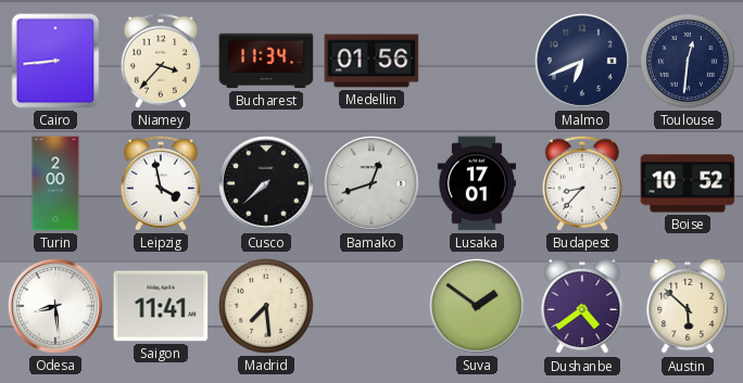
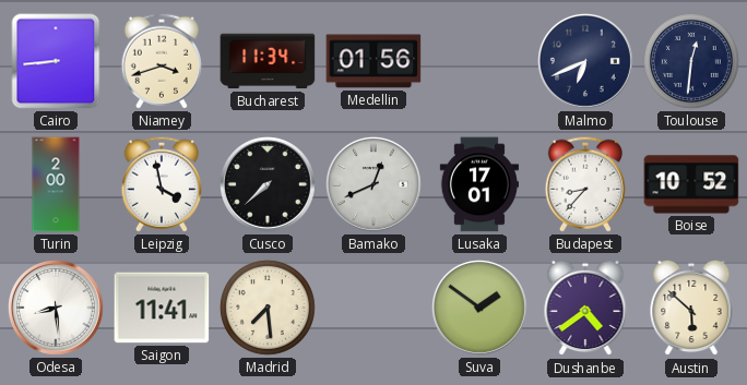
Niamey: 3:37 -> 3:42 (162, 61)
Bamako: 12:42 -> 12:41 (375, 185)
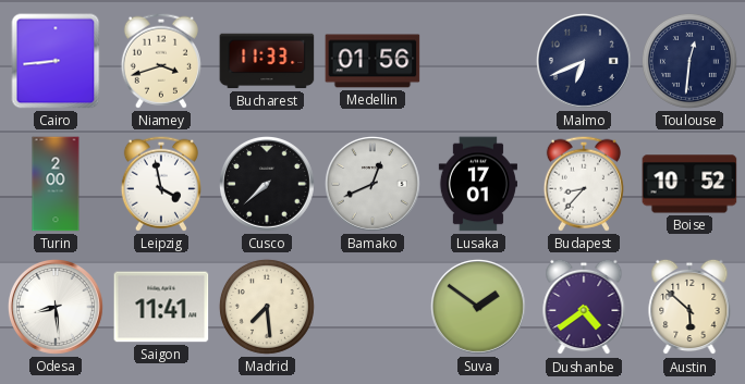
Bucharest: 11:34 -> 11:33 (267, 61)
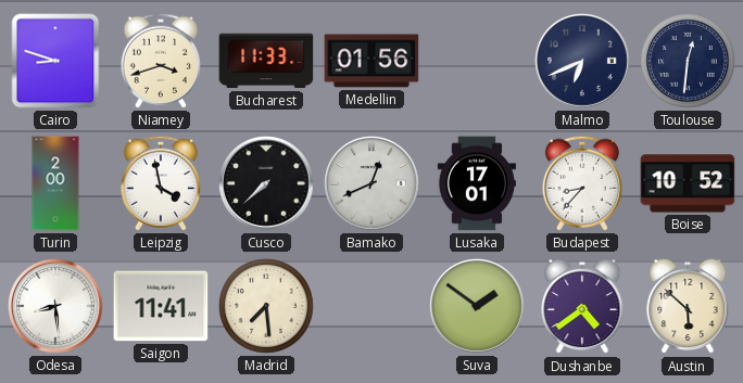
Cairo: 8:44 -> 8:48 (55, 61)
